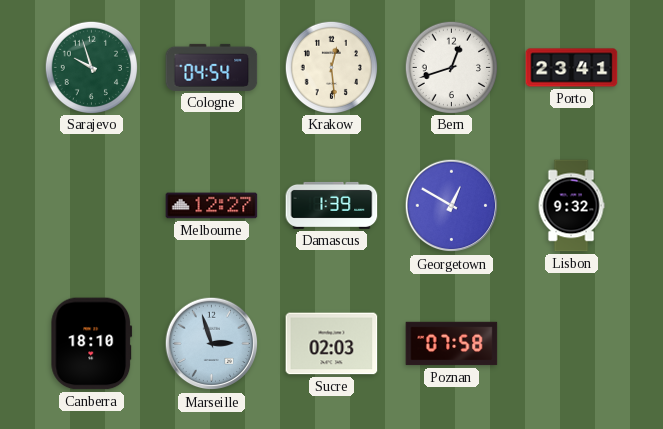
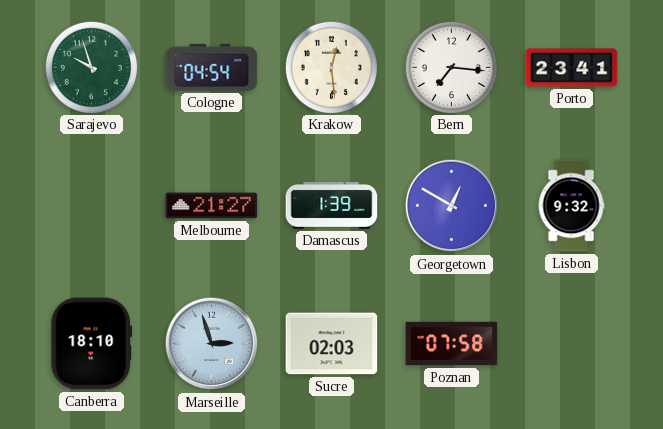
Bern: 12:42 -> 7:16 (451, 67)
Melbourne: 12:27 -> 21:27 (212, 206)
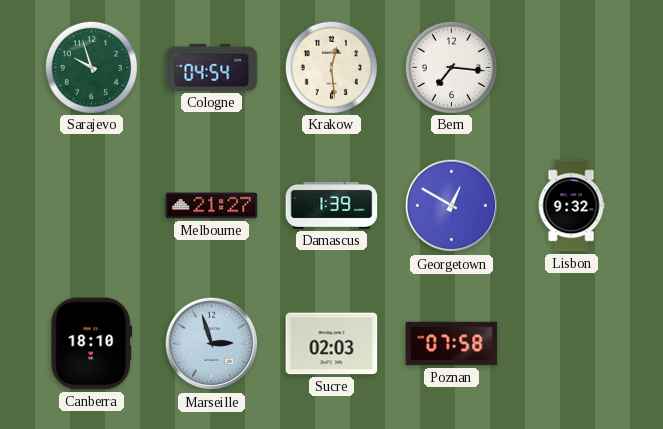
Porto: 23:41 -> none (572, 68)
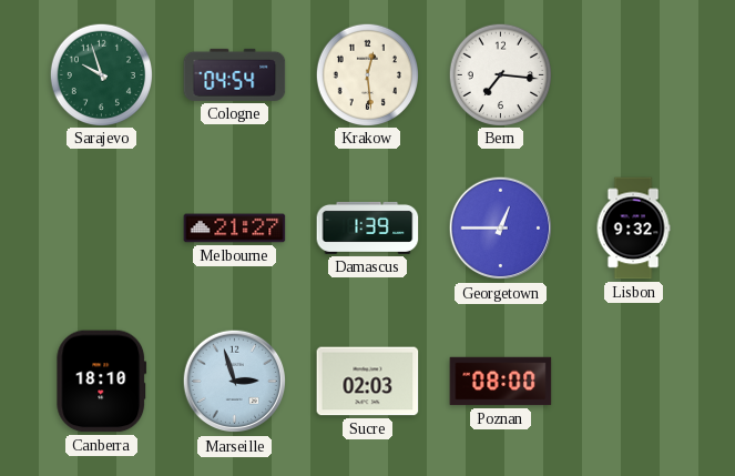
Georgetown: 12:50 -> 12:45 (501, 229)
Poznan: 07:58 -> 08:00 (501, 382)
